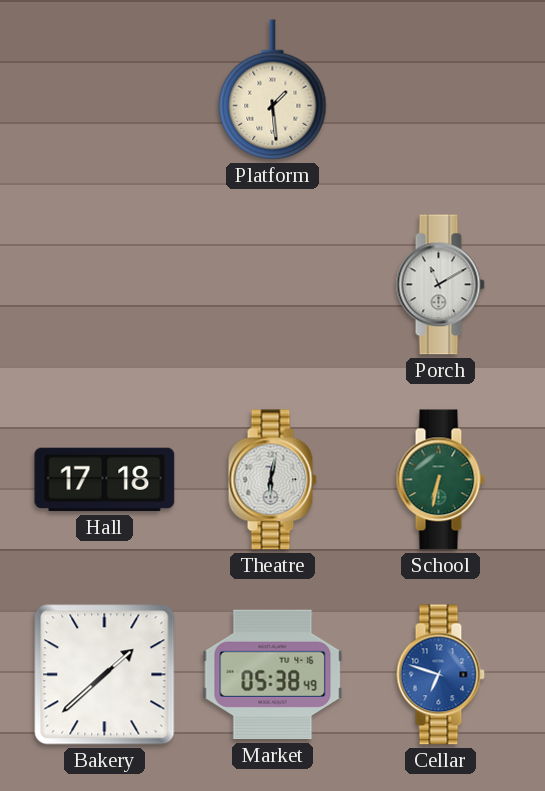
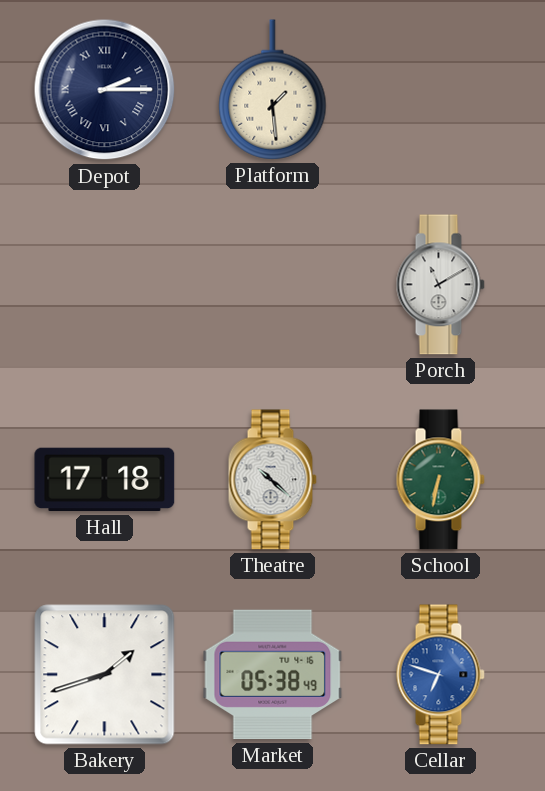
Depot: none -> 2:15 (105, 90)
Theatre: 6:02 -> 10:22 (272, 480)
Bakery: 1:38 -> 1:42 (105, 675)
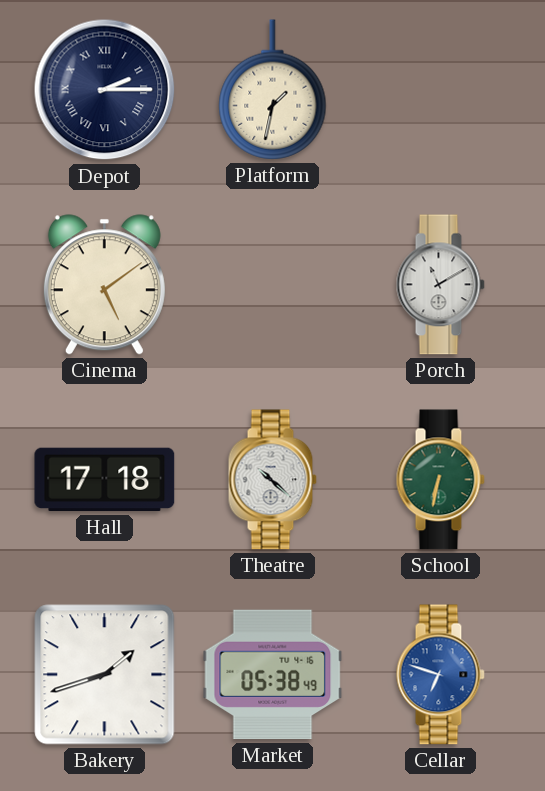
Platform: 1:29 -> 1:32 (273, 90)
Cinema: none -> 5:09 (104, 285)
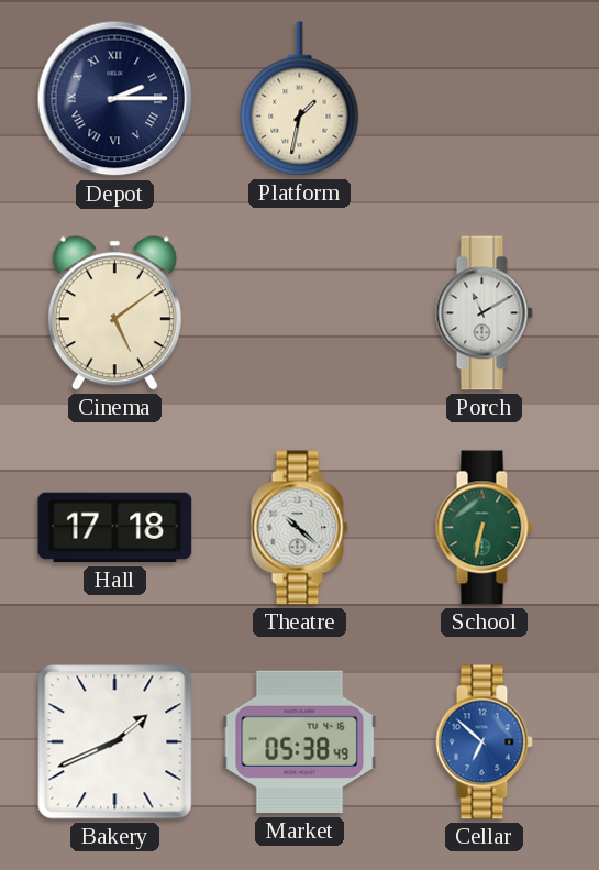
Bakery: 1:42 -> 1:41 (115, 742)
Cellar: 6:48 -> 6:52 (484, 742)
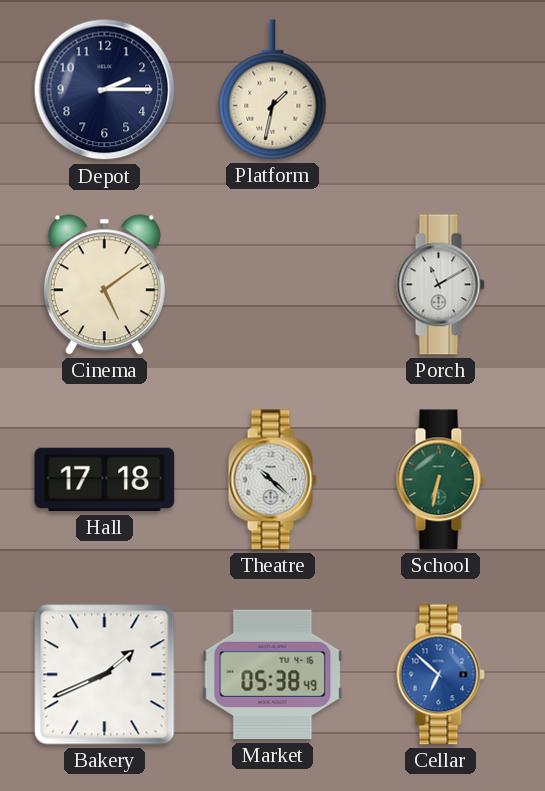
Depot numerals: Roman -> Arabic (105, 90)
